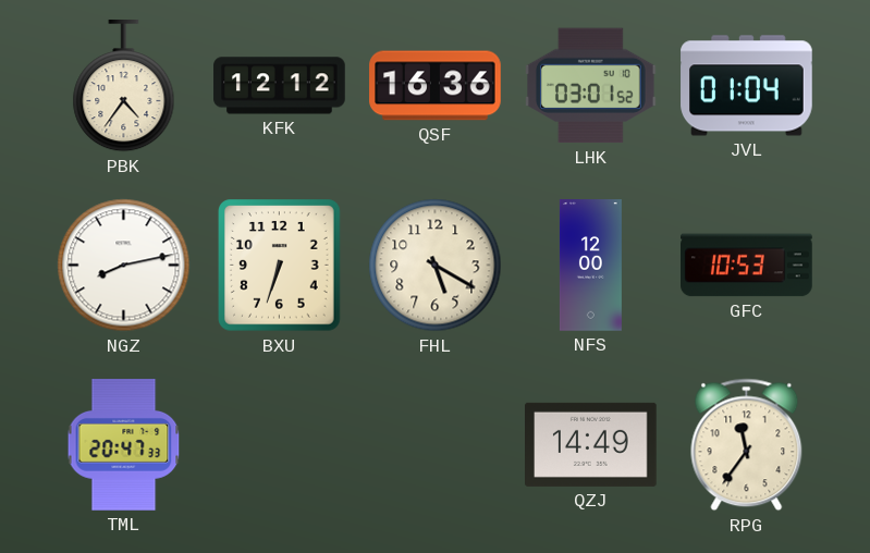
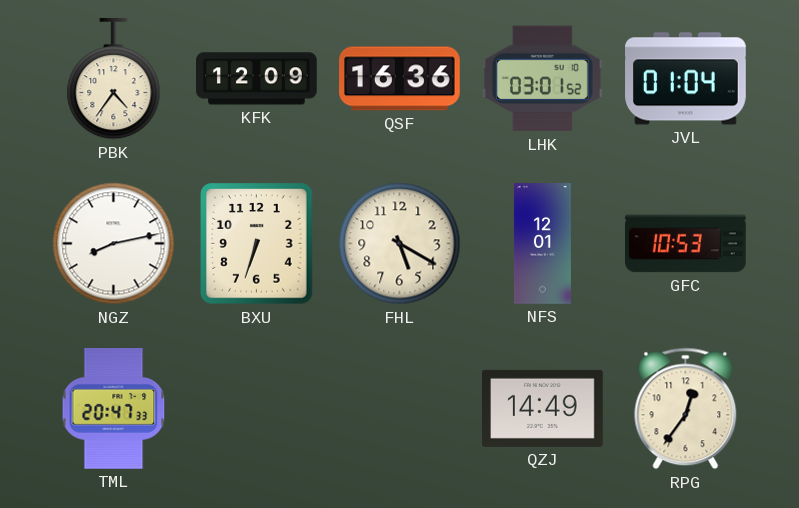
KFK: 12:12 -> 12:09 (257, 79)
NFS: 12:00 -> 12:01 (542, 244)
RPG: 11:36 -> 12:36 (686, 409)
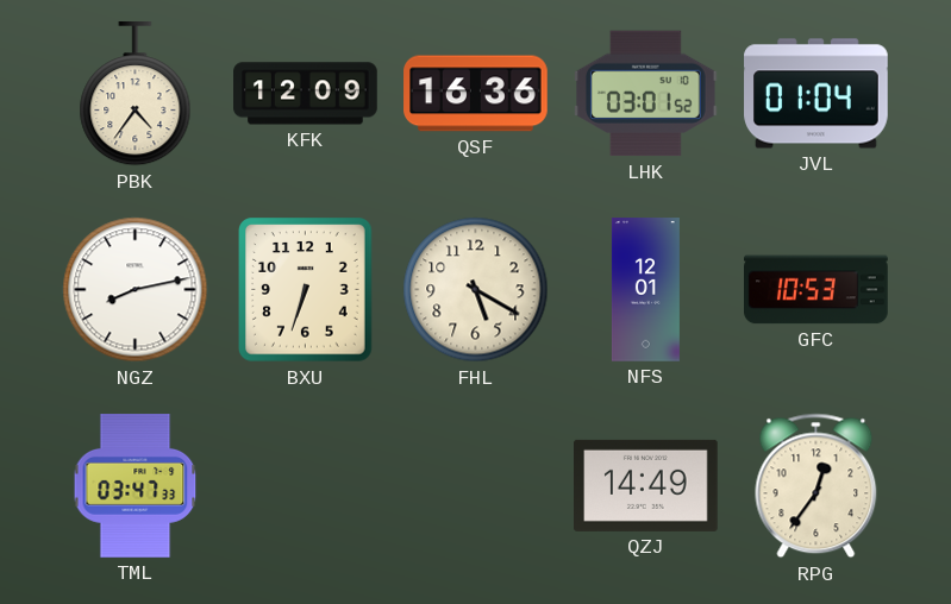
TML: 20:47 -> 03:47 (136, 486)
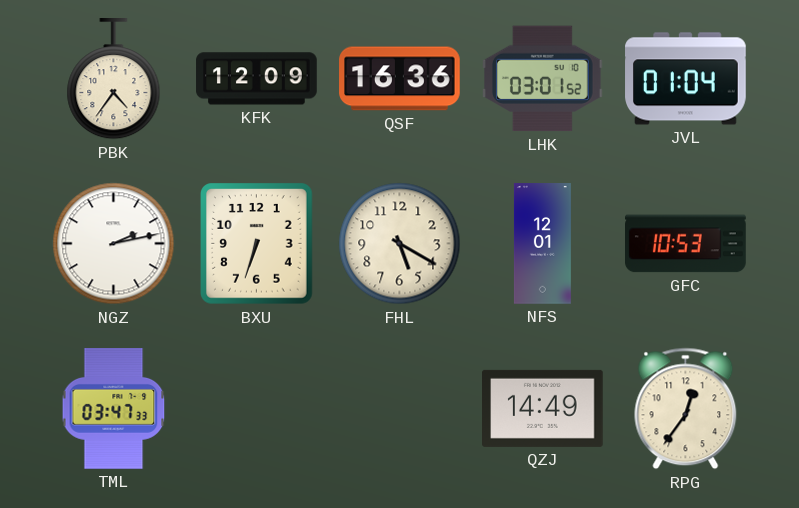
NGZ: 8:13 -> 2:13 (114, 244)
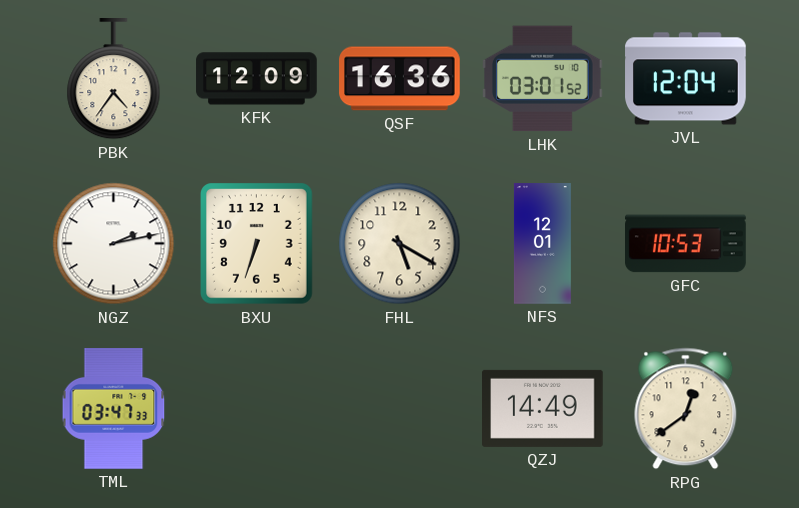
JVL: 01:04 -> 12:04 (686, 79)
RPG: 12:36 -> 12:39 (686, 409)
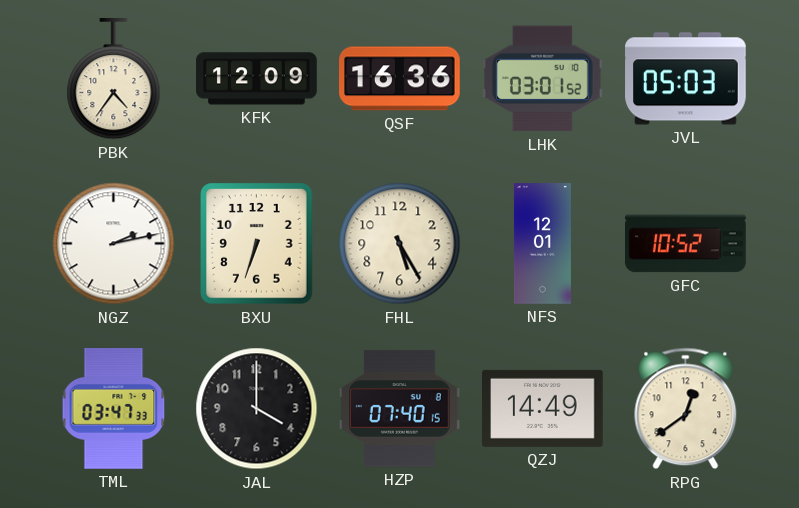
JVL: 12:04 -> 05:03 (686, 79)
FHL: 5:20 -> 5:25 (400, 244)
GFC: 10:53 -> 10:52 (686, 244)
JAL: none -> 4:00 (257, 409)
HZP: none -> 07:40 (400, 409)
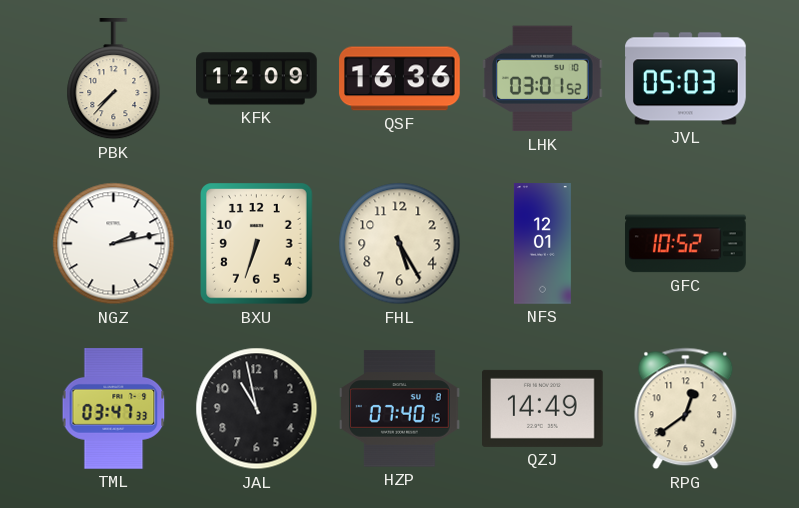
PBK: 4:36 -> 7:37 (114, 80)
JAL: 4:00 -> 10:58 (257, 409)
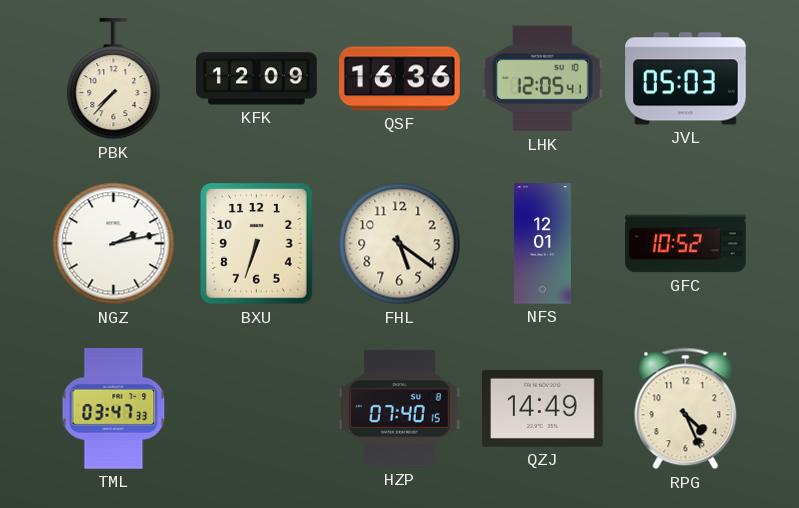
LHK: 03:01 -> 12:05 (543, 79)
FHL: 5:25 -> 5:21 (400, 244)
JAL: 10:58 -> none (257, 409)
RPG: 12:39 -> 4:26 (686, 409)
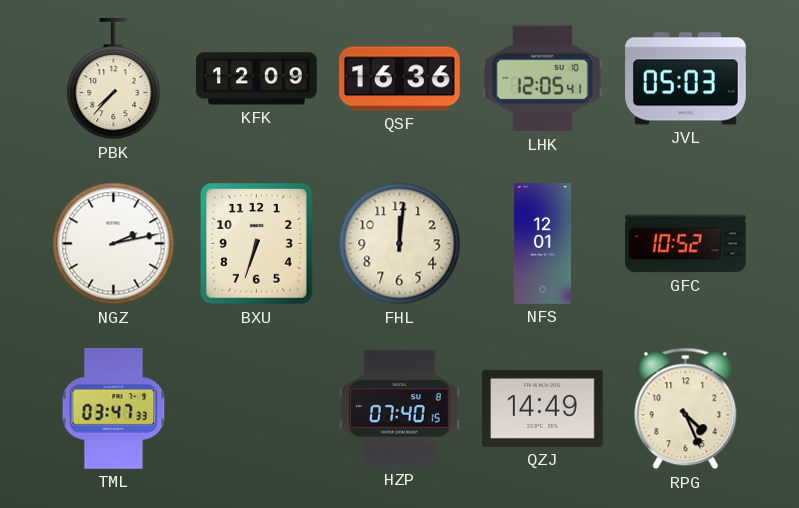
FHL: 5:21 -> 12:01 (400, 244)
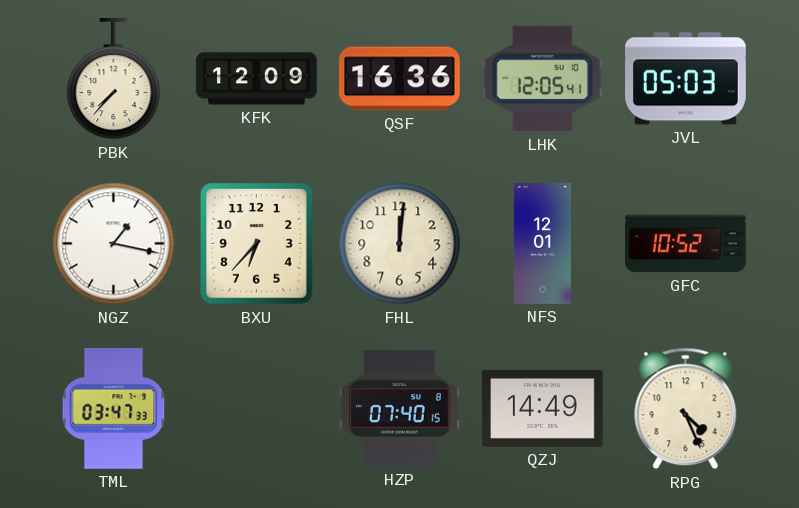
NGZ: 2:13 -> 1:17 (114, 244)
BXU: 6:33 -> 6:37 (257, 244)
